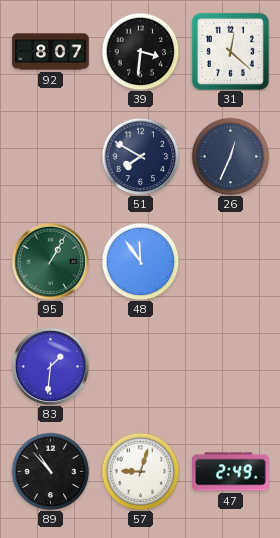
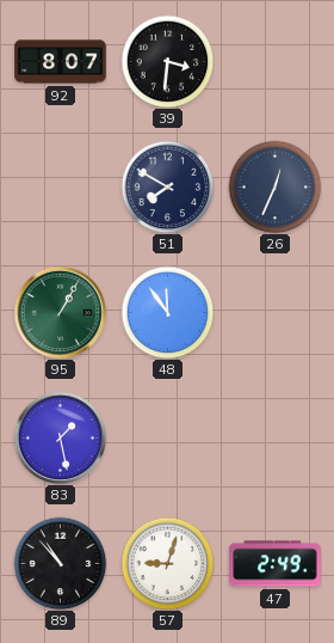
31: 12:22 -> none (230, 51)
83: 1:31 -> 1:28 (60, 437)
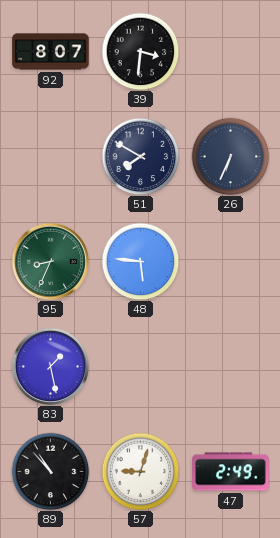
26: 12:34 -> 6:34 (230, 156)
95: 1:05 -> 8:34 (50, 261)
48: 11:54 -> 5:46 (140, 261)
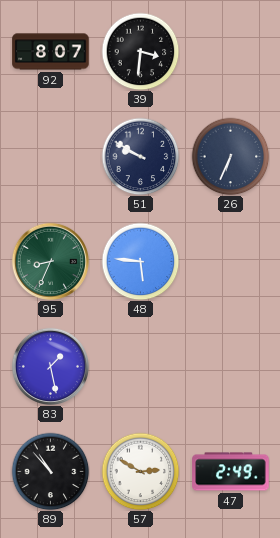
51: 7:50 -> 9:50 (140, 156)
57: 9:03 -> 2:50 (140, 471)
